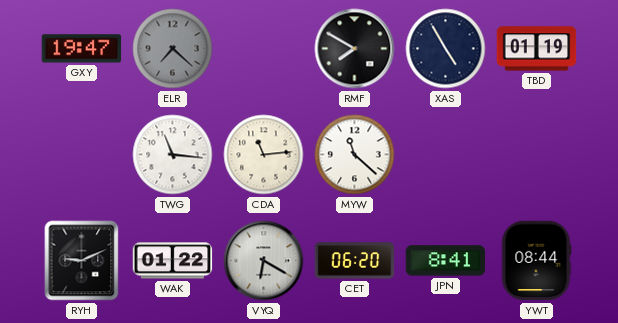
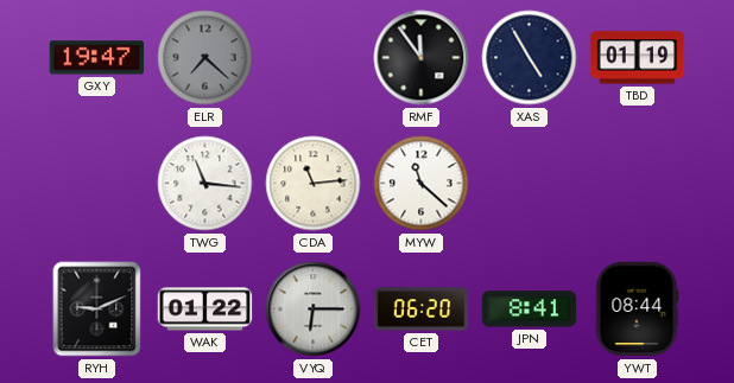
RMF: 7:50 -> 11:54 (422, 58)
VYQ: 6:20 -> 6:15 (314, 309)
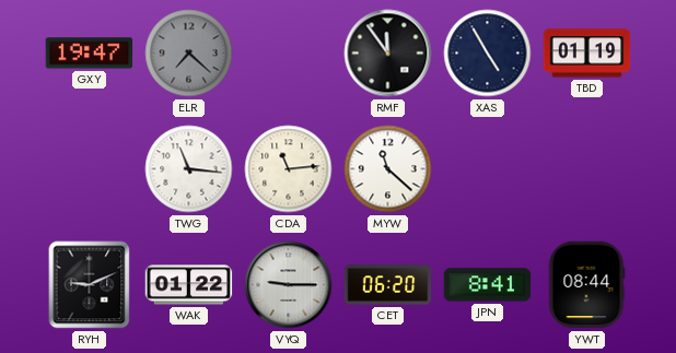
VYQ: 6:15 -> 9:15 (289, 285)
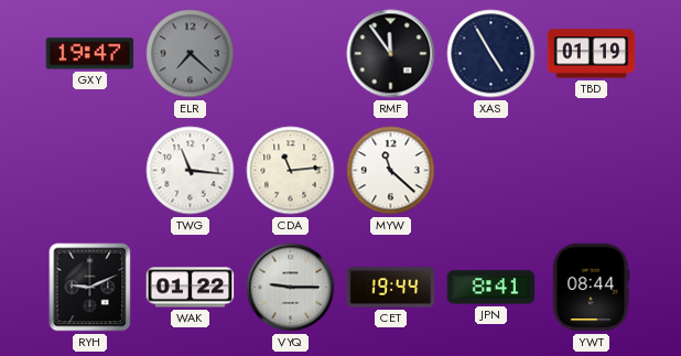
CET: 06:20 -> 19:44 (391, 288)
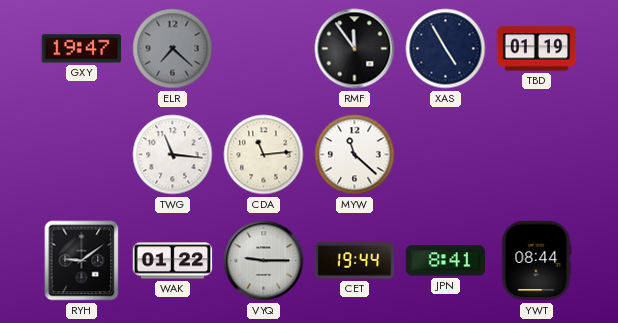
RYH: 9:11 -> 9:09 (82, 261)
